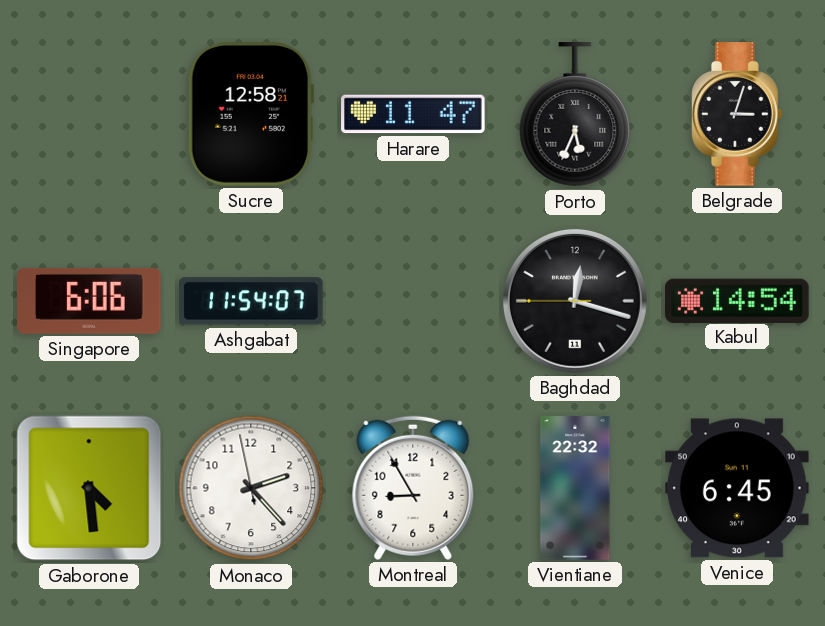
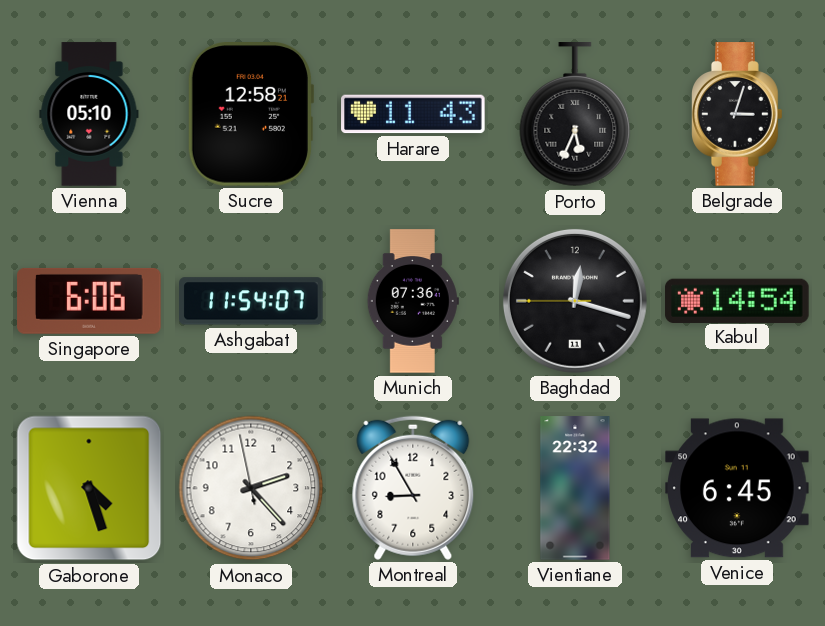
Vienna: none -> 05:10 (89, 114)
Harare: 11:47 -> 11:43 (413, 114)
Munich: none -> 07:36 (413, 301)
Gaborone: 4:29 -> 4:27 (89, 488)
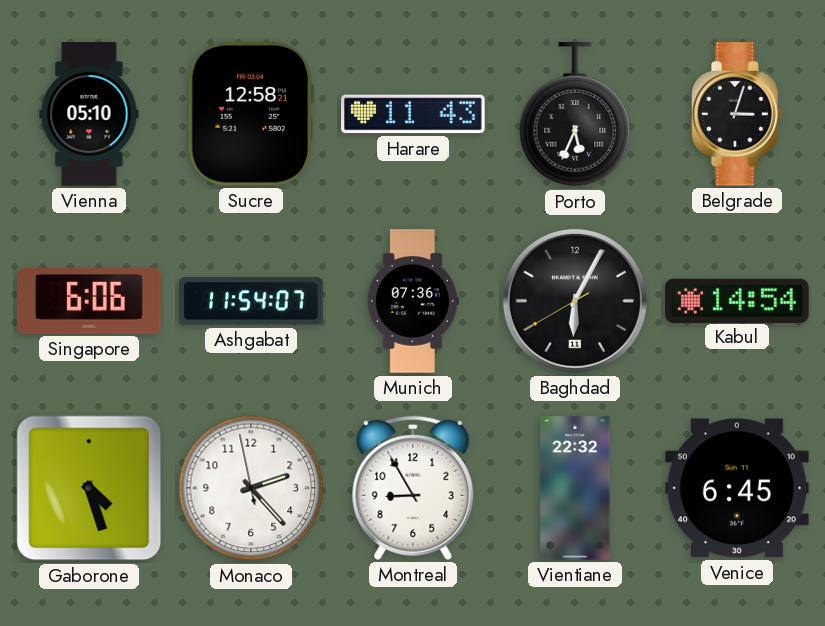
Baghdad: 12:17 -> 6:04 (575, 301)
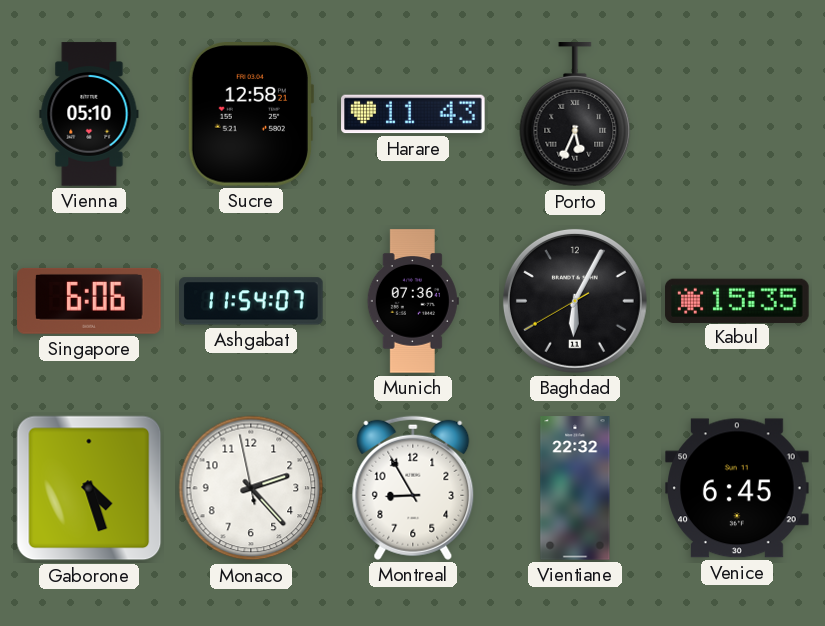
Belgrade: 3:03 -> none (738, 114)
Kabul: 14:54 -> 15:35 (737, 300)
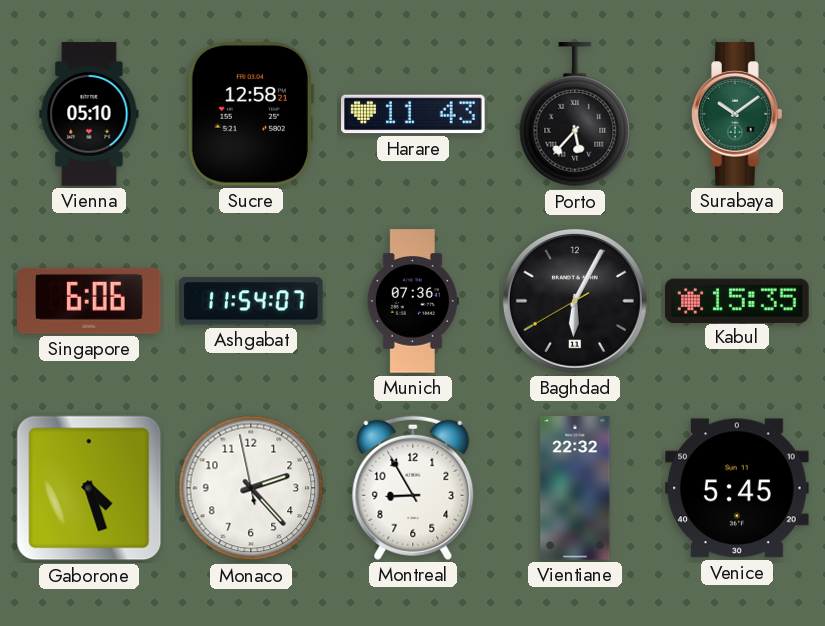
Porto: 5:34 -> 5:37 (575, 115)
Surabaya: none -> 10:09 (738, 114)
Venice: 6:45 -> 5:45 (737, 488)
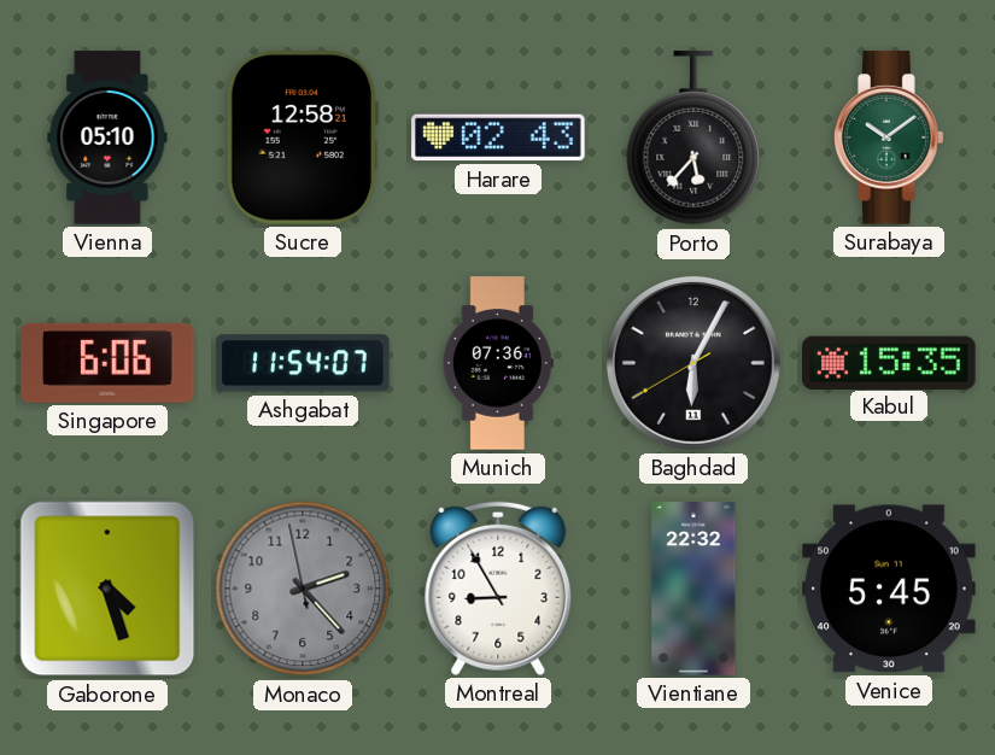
Harare: 11:43 -> 02:43 (498, 137)
Monaco dial: white -> grey (303, 589)
